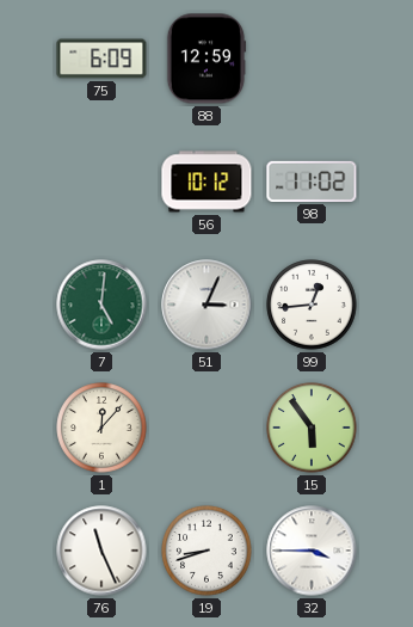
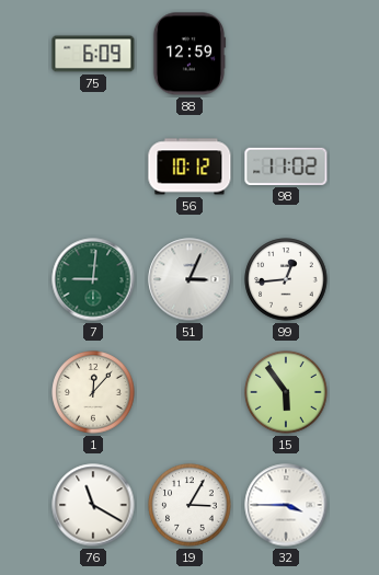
7: 5:01 -> 9:01 (93, 279)
76: 11:26 -> 11:20 (93, 505)
19: 8:42 -> 3:05 (190, 505)
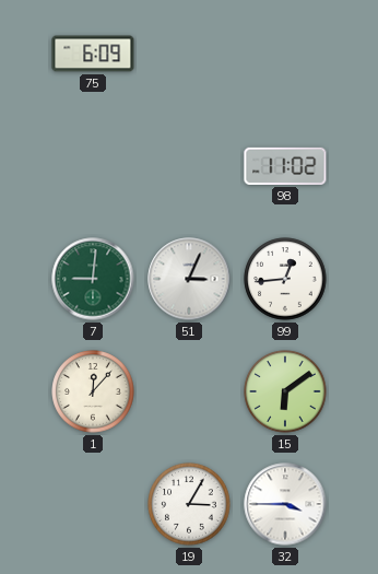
88: 12:59 -> none (190, 54)
56: 10:12 -> none (190, 166)
15: 5:54 -> 6:09 (285, 391)
76: 11:20 -> none (93, 505)
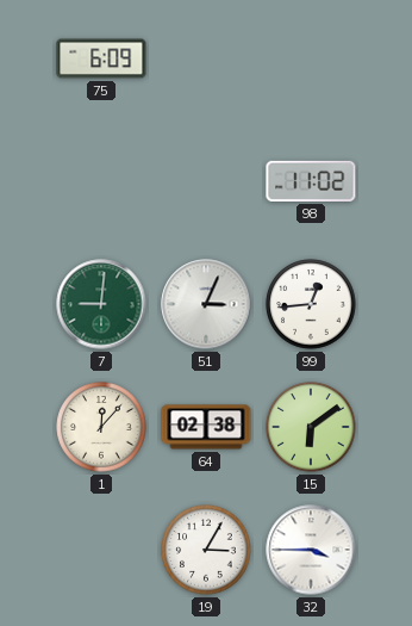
64: none -> 02:38 (206, 427)
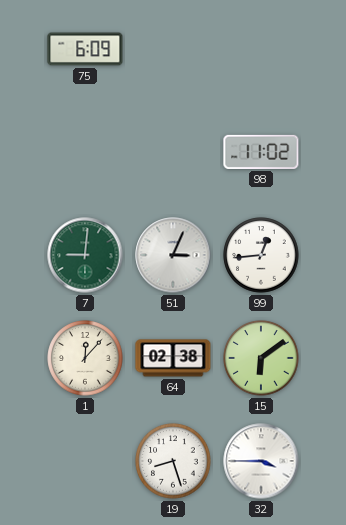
19: 3:05 -> 8:27 (173, 461)
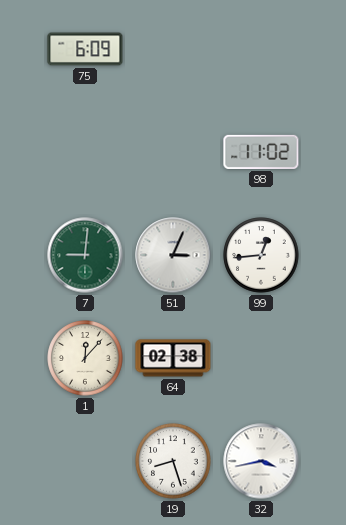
15: 6:09 -> none (261, 358)
32: 3:45 -> 3:43 (261, 461)
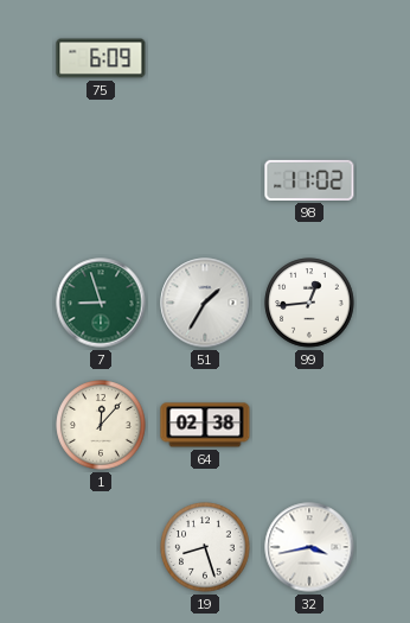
7: 9:01 -> 8:57 (101, 303)
51: 3:04 -> 1:35 (205, 303)
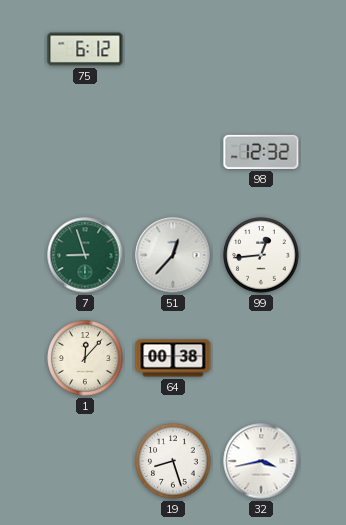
75: 6:09 -> 6:12 (85, 49)
98: 11:02 -> 12:32 (261, 152)
51: 1:35 -> 12:37 (173, 255)
64: 02:38 -> 00:38 (173, 358)
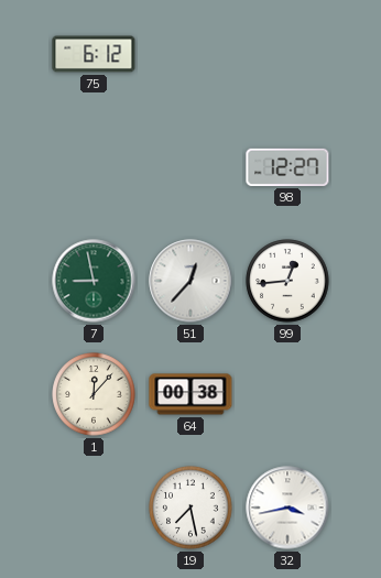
98: 12:32 -> 12:27 (287, 167)
7: 8:57 -> 8:58 (94, 281)
19: 8:27 -> 7:28 (190, 508)
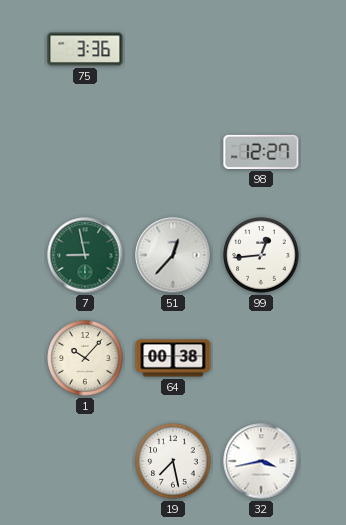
75: 6:12 -> 3:36 (85, 49)
1: 12:07 -> 10:07 (85, 358)
